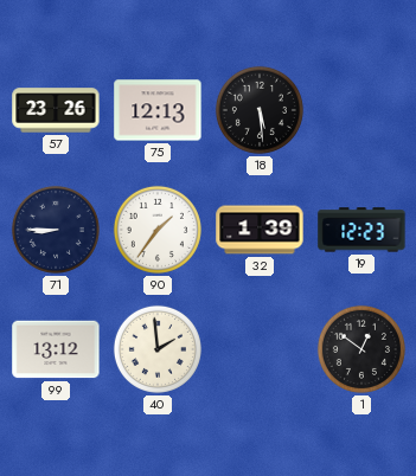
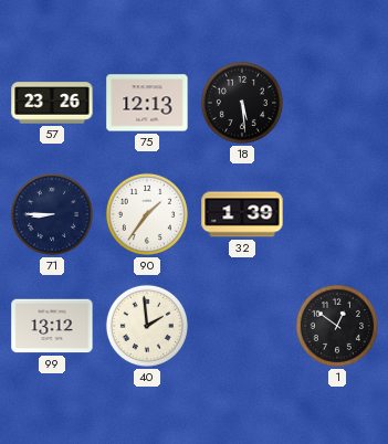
19: 12:23 -> none (361, 230)
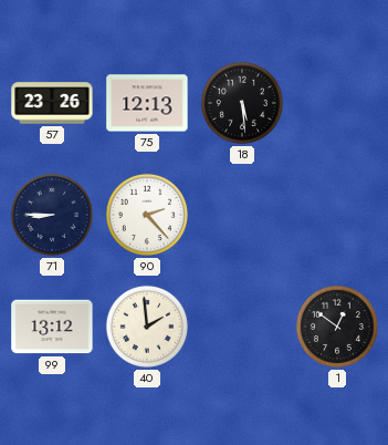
90: 1:36 -> 2:23 (147, 215)
32: 1:39 -> none (242, 214)
